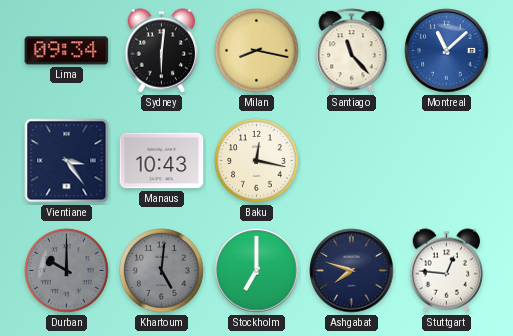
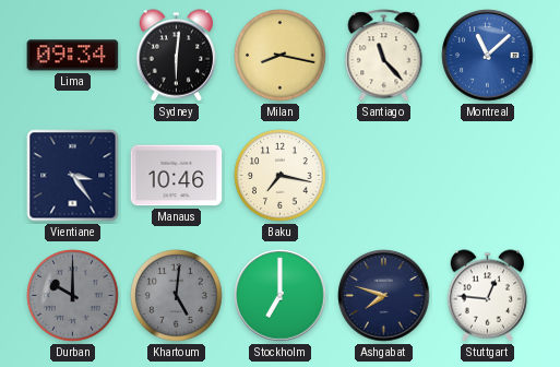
Manaus: 10:43 -> 10:46 (177, 176)
Baku: 12:17 -> 7:17 (281, 176)
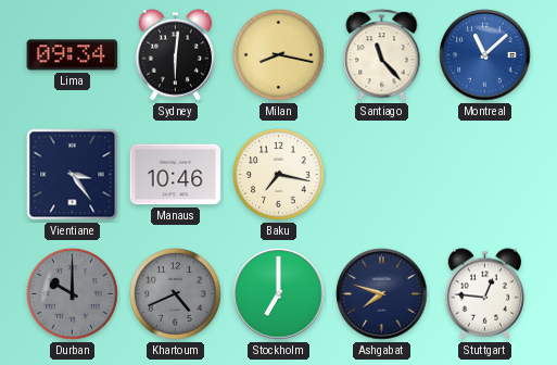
Khartoum: 5:01 -> 4:41 (176, 294)
